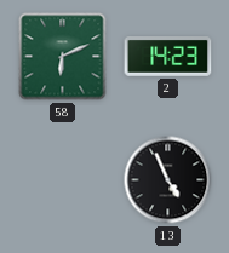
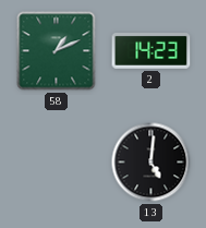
58: 6:11 -> 1:11 (57, 51)
13: 4:56 -> 5:01 (152, 163)
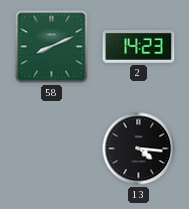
58: 1:11 -> 8:11 (52, 47)
13: 5:01 -> 4:16 (139, 149)
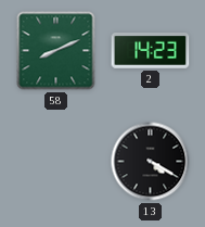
13: 4:16 -> 4:20 (151, 162)
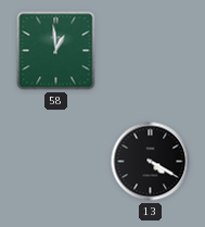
58: 8:11 -> 12:59 (56, 51)
2: 14:23 -> none (151, 51)
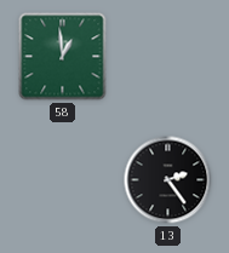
13: 4:20 -> 2:24 (168, 180)
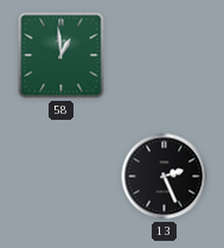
13: 2:24 -> 2:26 (165, 177)
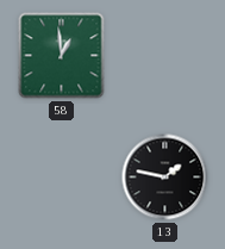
13: 2:26 -> 1:47 (165, 178)
